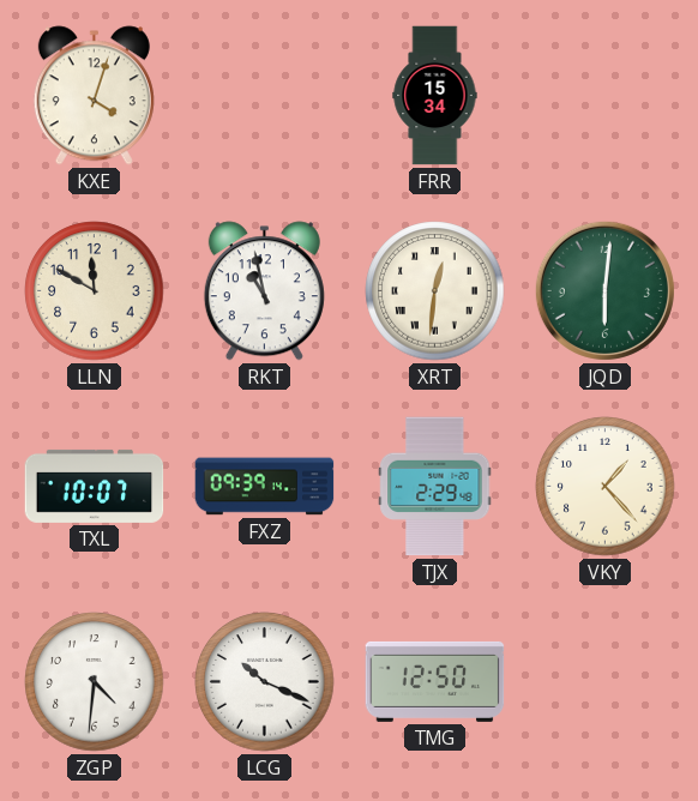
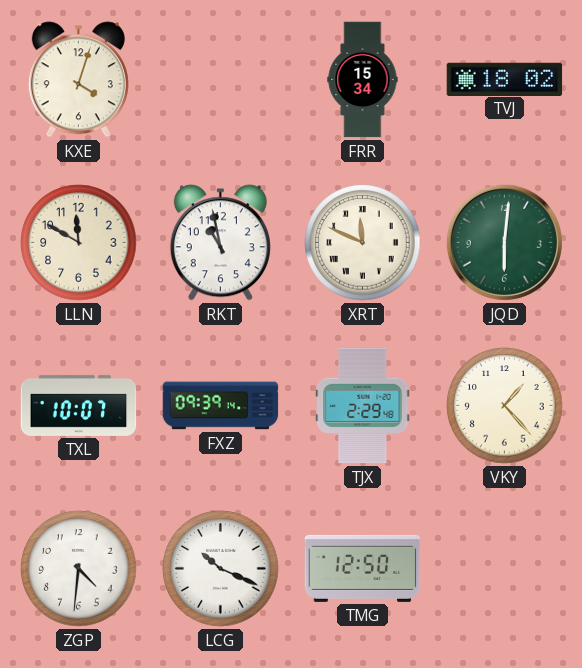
TVJ: none -> 18:02 (505, 79)
XRT: 12:31 -> 11:49 (363, 243)
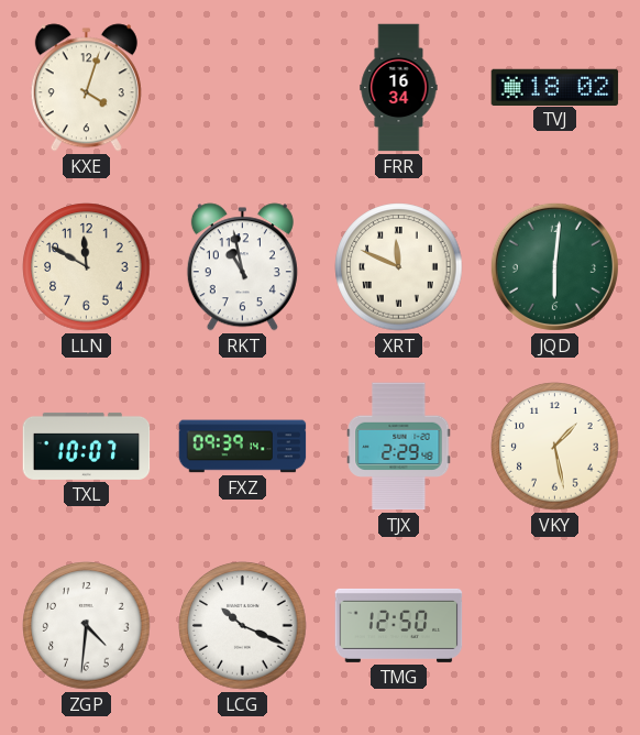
FRR: 15:34 -> 16:34 (399, 88)
VKY: 1:23 -> 1:28 (555, 447)
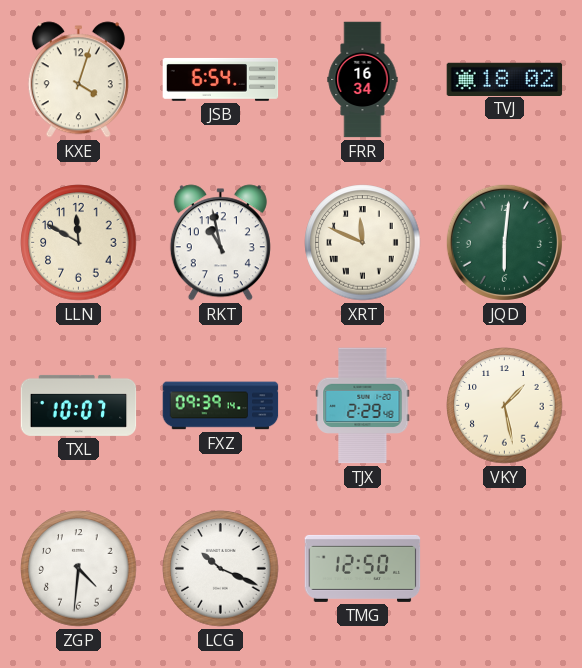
JSB: none -> 6:54 (221, 80)
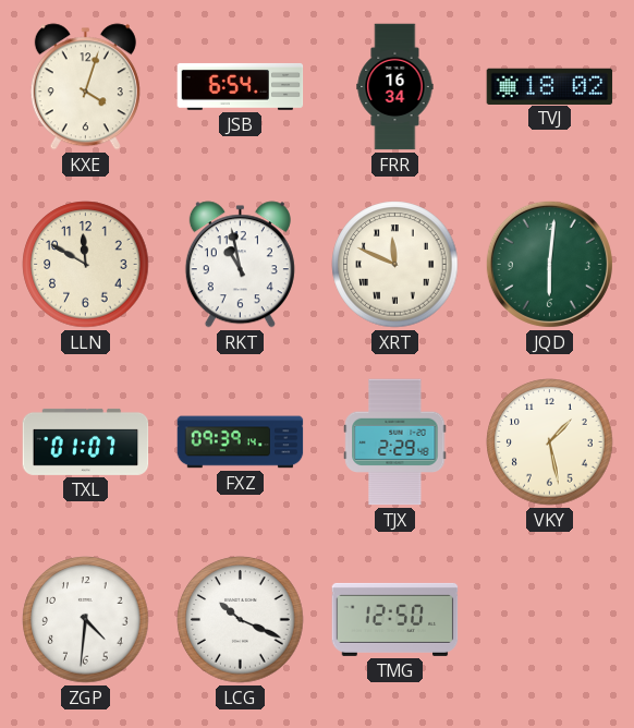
TXL: 10:07 -> 01:07 (86, 441)
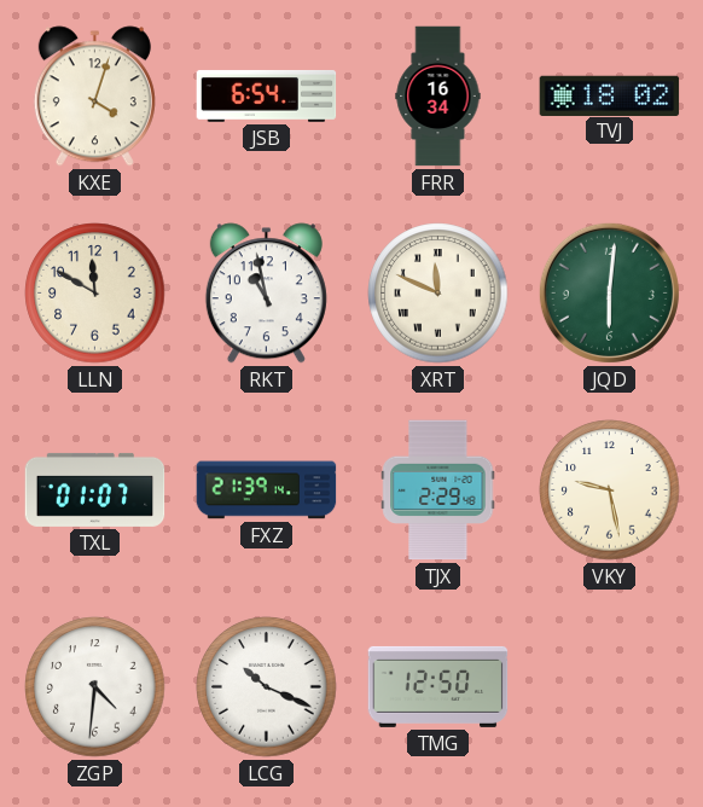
FXZ: 09:39 -> 21:39 (267, 490)
VKY: 1:28 -> 9:28 (610, 490)
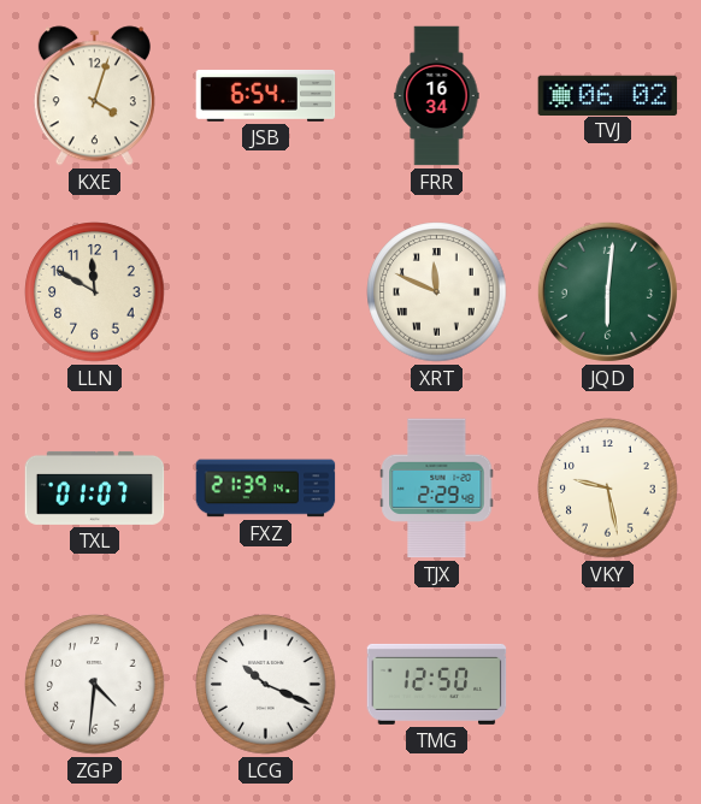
TVJ: 18:02 -> 06:02 (608, 95)
RKT: 10:58 -> none (266, 294)
